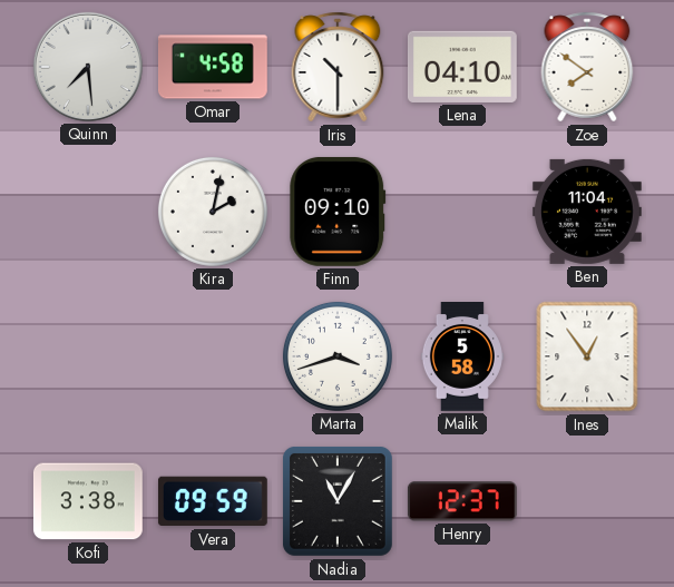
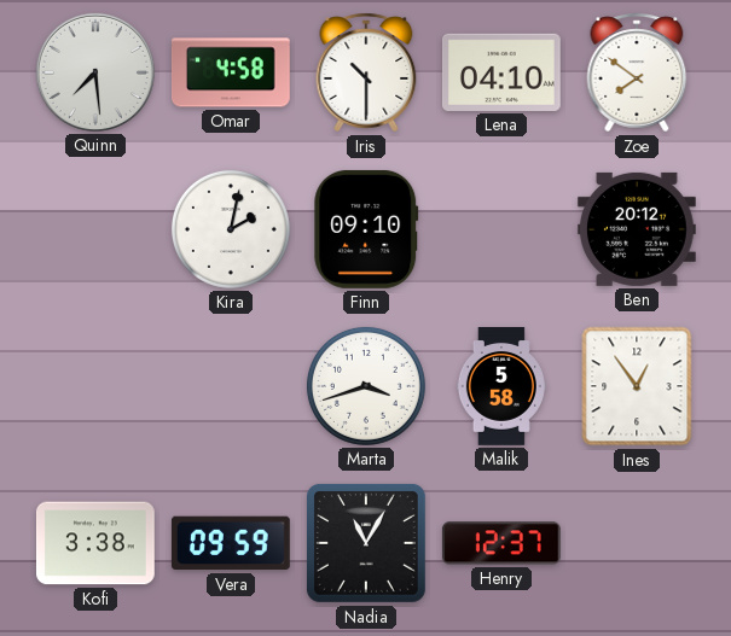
Ben: 11:04 -> 20:12 (637, 229)
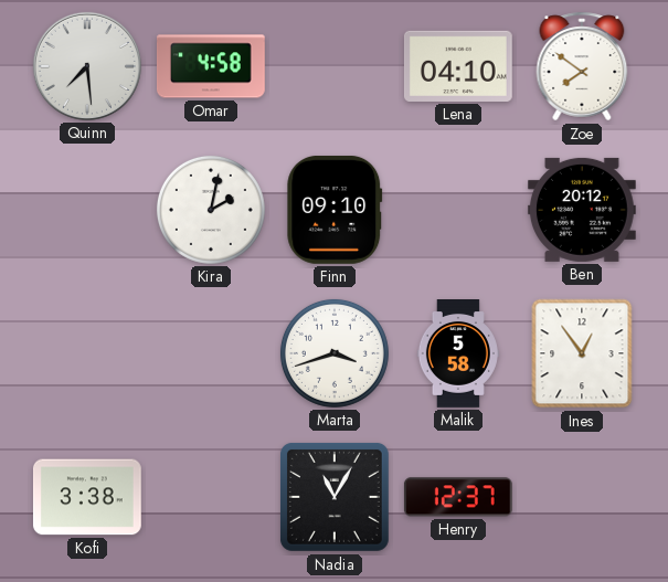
Iris: 10:30 -> none (366, 72)
Vera: 09:59 -> none (231, 543)
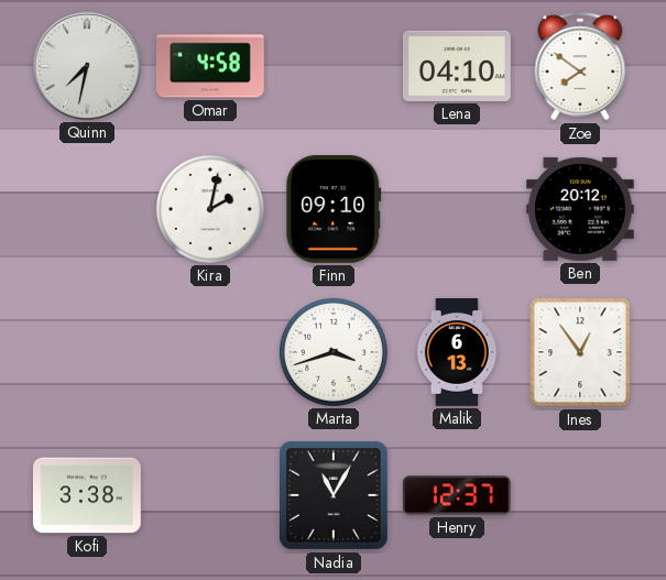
Quinn: 7:29 -> 7:32 (87, 66)
Malik: 5:58 -> 6:13 (457, 353)
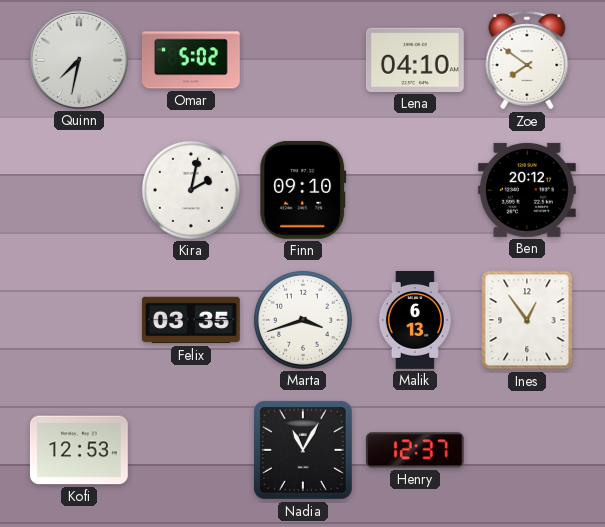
Omar: 4:58 -> 5:02 (191, 60)
Felix: none -> 03:35 (191, 320)
Kofi: 3:38 -> 12:53 (79, 450)
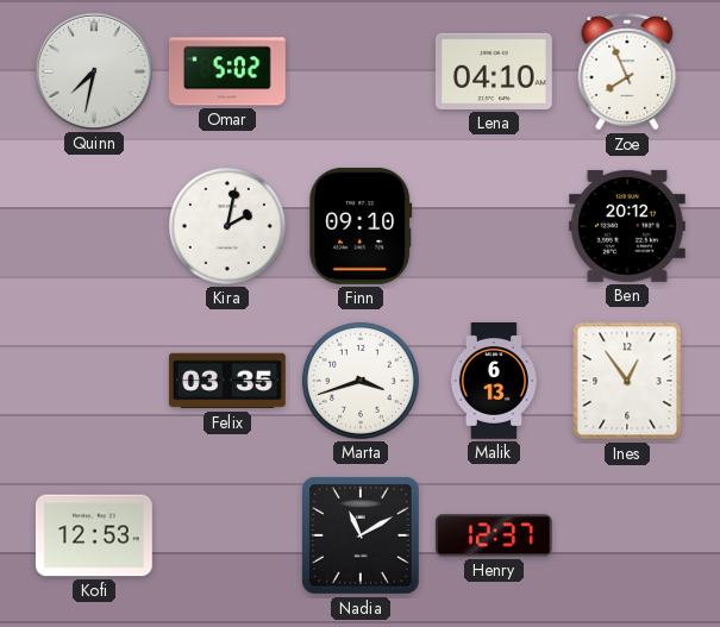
Zoe: 7:51 -> 7:56 (627, 71)
Nadia: 11:05 -> 11:10 (361, 535)
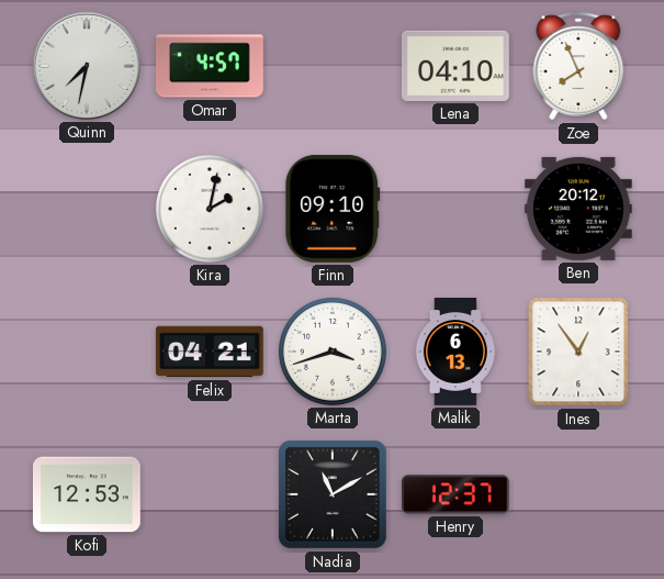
Omar: 5:02 -> 4:57 (210, 66)
Felix: 03:35 -> 04:21 (210, 352)
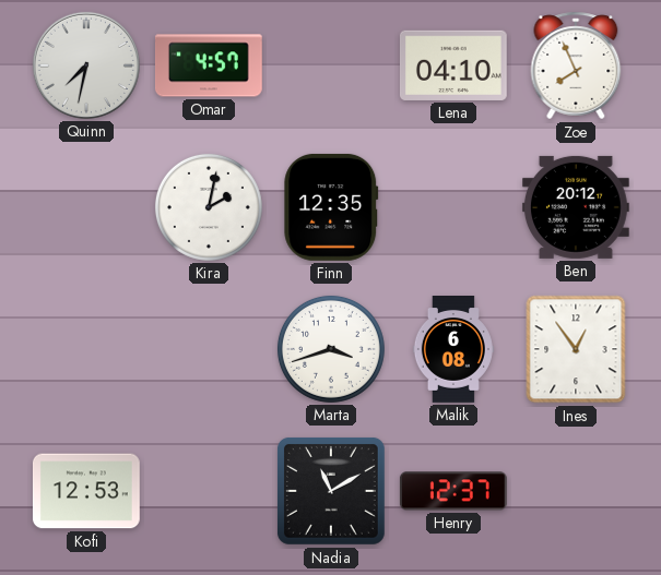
Finn: 09:10 -> 12:35 (331, 207)
Felix: 04:21 -> none (210, 352)
Malik: 6:13 -> 6:08 (453, 350)
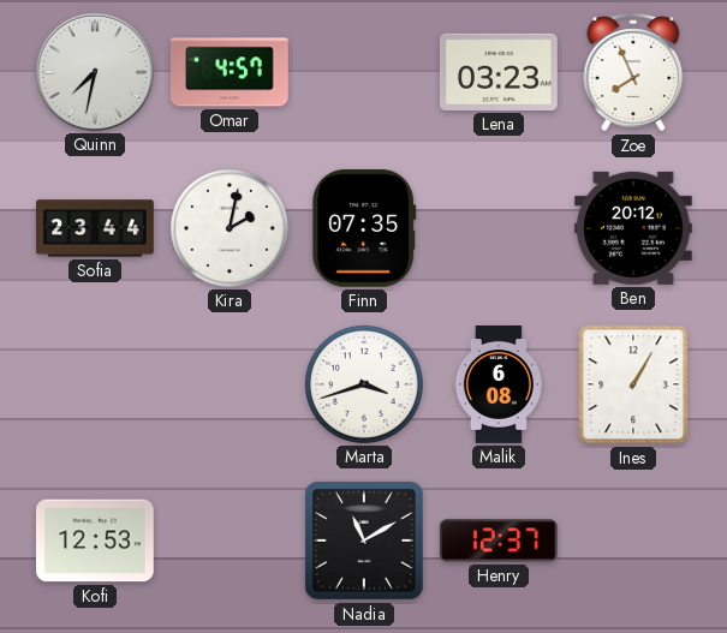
Lena: 04:10 -> 03:23 (499, 72)
Sofia: none -> 23:44 (96, 228)
Finn: 12:35 -> 07:35 (364, 228)
Ines: 12:54 -> 1:05 (633, 384)
